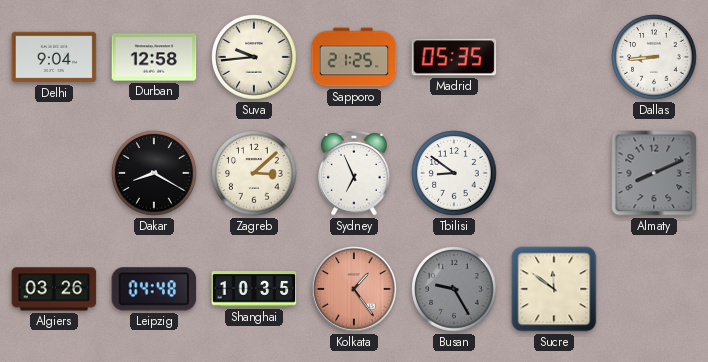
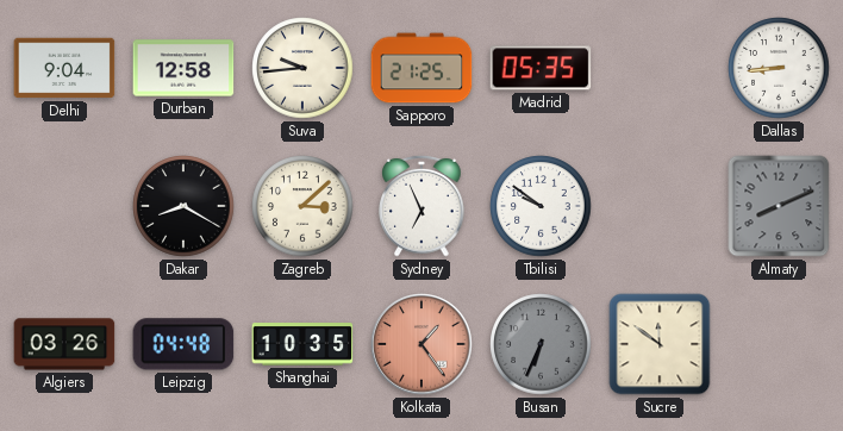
Tbilisi: 8:51 -> 9:51 (541, 206)
Busan: 9:25 -> 6:34 (541, 344)
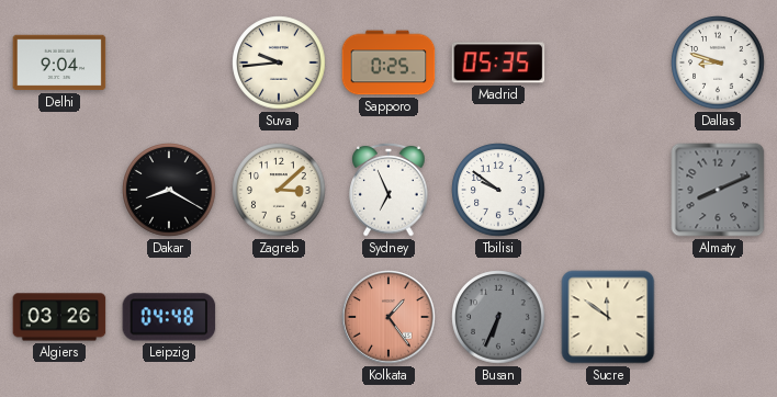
Durban: 12:58 -> none (183, 68)
Sapporo: 21:25 -> 0:25 (388, 63)
Dallas: 8:44 -> 8:48 (718, 63)
Shanghai: 10:35 -> none (302, 344)
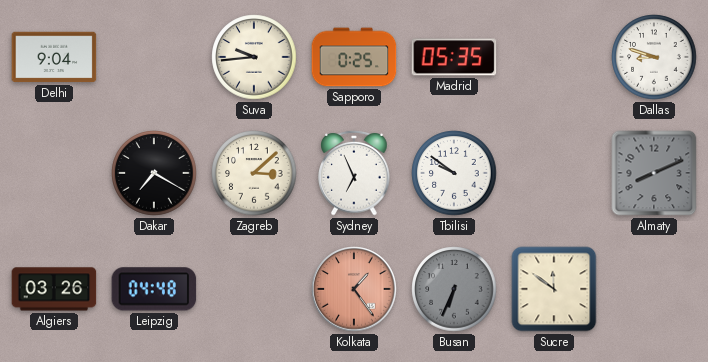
Dakar: 8:20 -> 7:20 (154, 173)
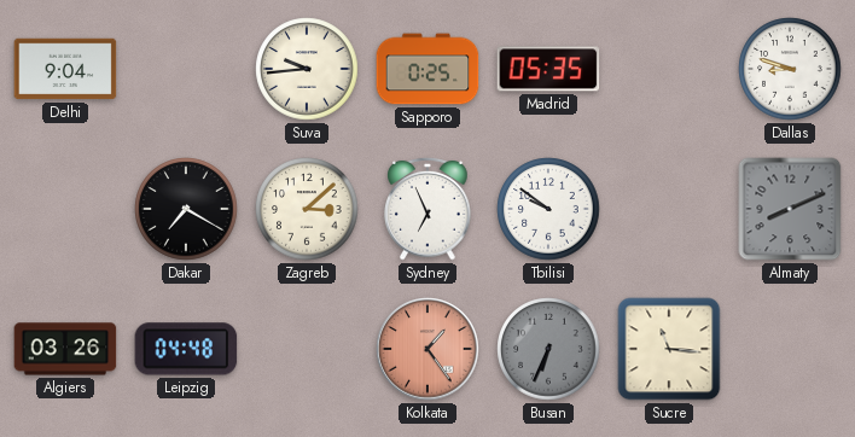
Sucre: 11:51 -> 11:16 (669, 349)
